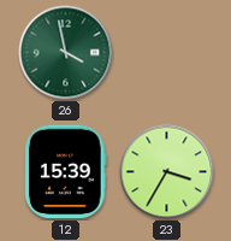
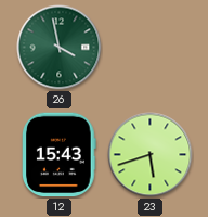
12: 15:39 -> 15:43 (60, 155)
23: 3:35 -> 5:42 (151, 155)
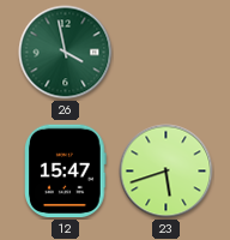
12: 15:43 -> 15:47 (66, 172)
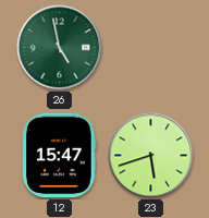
26: 3:58 -> 4:58 (60, 48)
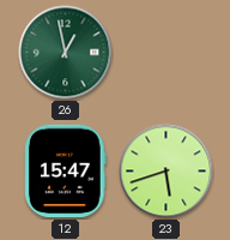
26: 4:58 -> 12:58 (66, 53)
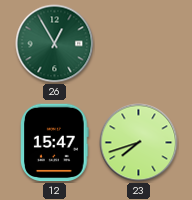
26: 12:58 -> 12:55 (55, 44)
23: 5:42 -> 7:42 (139, 143)
